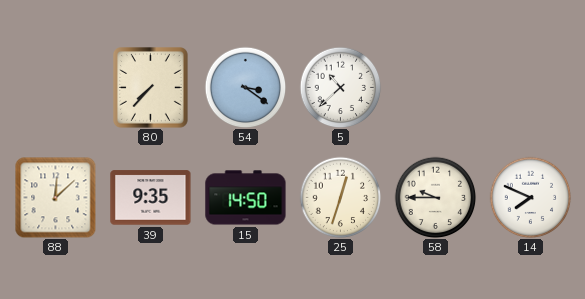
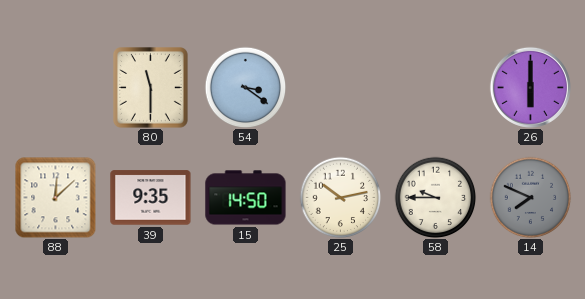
80: 7:37 -> 11:30 (151, 88)
5: 10:38 -> none (340, 87)
26: none -> 6:00 (530, 87)
25: 12:33 -> 10:13 (340, 197)
14 dial: white -> grey (530, 197)
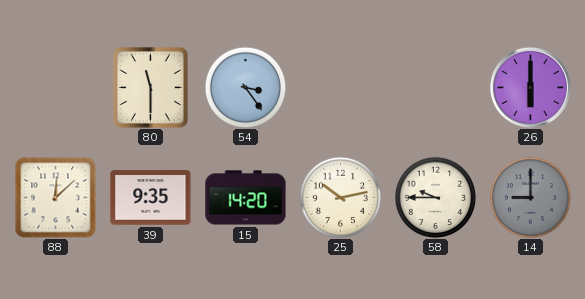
54: 3:21 -> 3:24 (245, 87)
15: 14:50 -> 14:20 (246, 198)
14: 7:49 -> 9:00 (530, 197)
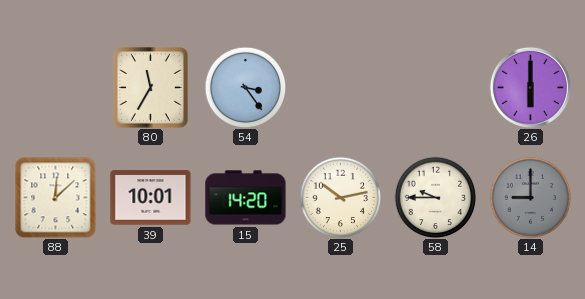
80: 11:30 -> 11:35 (151, 88)
39: 9:35 -> 10:01 (151, 198)
